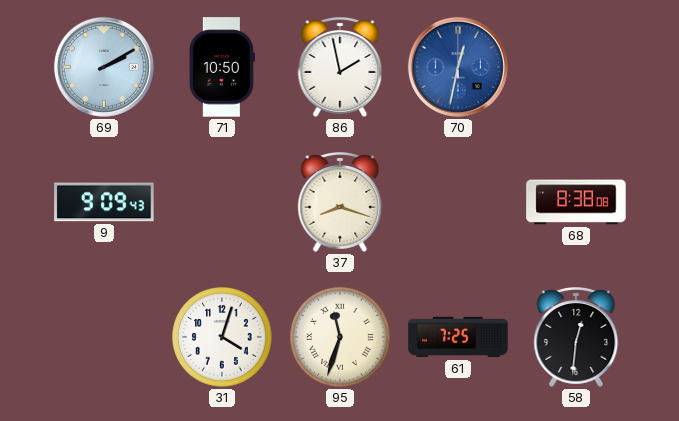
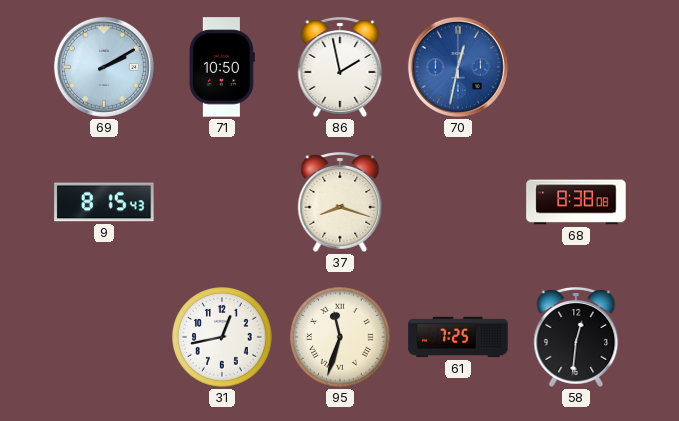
9: 9:09 -> 8:15 (104, 202)
31: 4:03 -> 12:43 (222, 337)
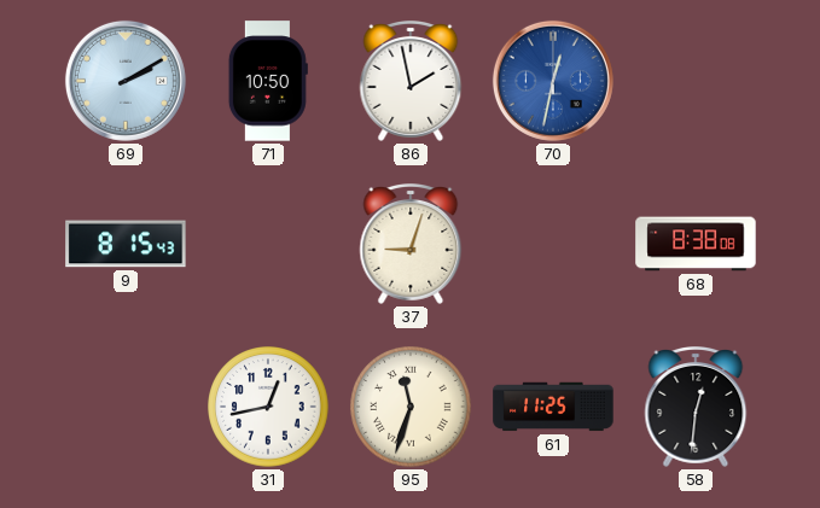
37: 8:18 -> 9:03 (411, 245)
61: 7:25 -> 11:25 (553, 407)
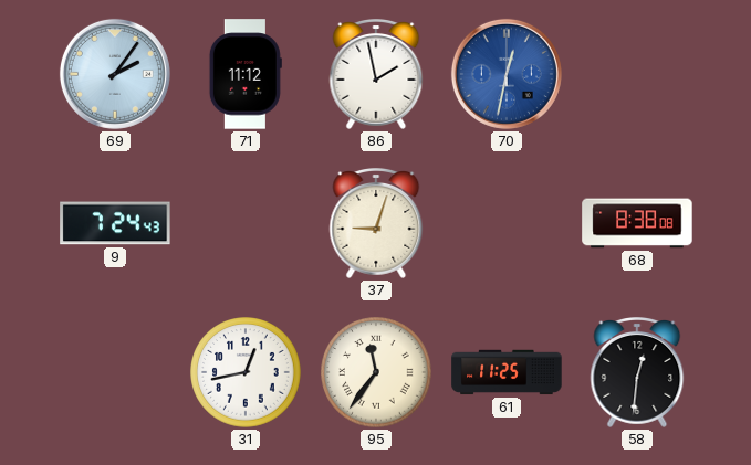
69: 2:10 -> 2:06 (115, 74)
71: 10:50 -> 11:12 (246, 74)
9: 8:15 -> 7:24 (115, 223)
95: 11:33 -> 11:36 (376, 372)
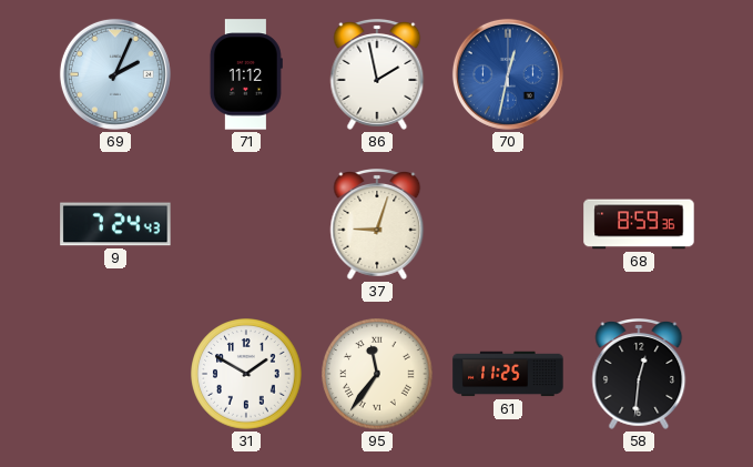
69: 2:06 -> 2:04 (115, 74)
68: 8:38 -> 8:59 (639, 224)
31: 12:43 -> 1:50 (246, 374)
